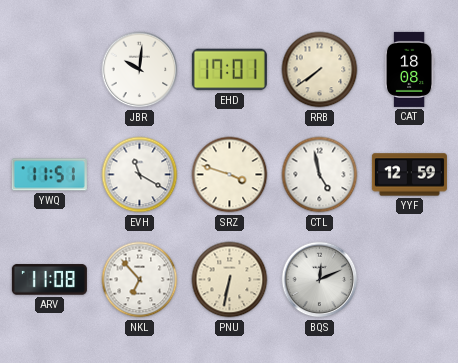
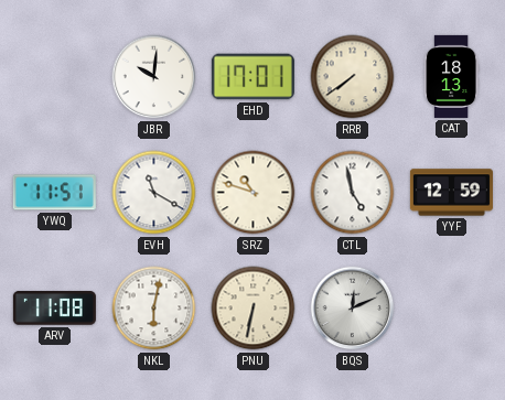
CAT: 18:08 -> 18:13 (451, 76)
SRZ: 3:48 -> 10:48 (254, 193)
NKL: 6:53 -> 6:02 (154, 309)
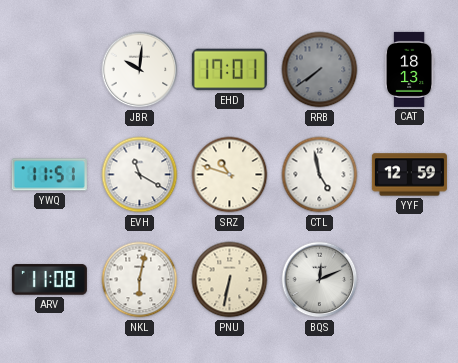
RRB dial: cream -> grey (320, 70)
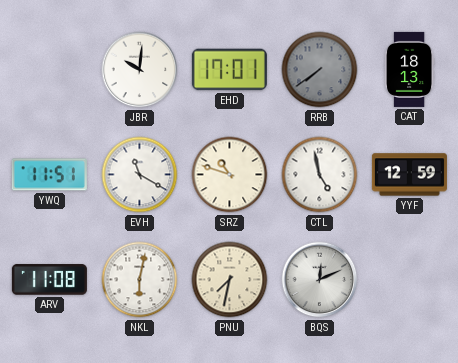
PNU: 6:32 -> 7:32 (230, 280)
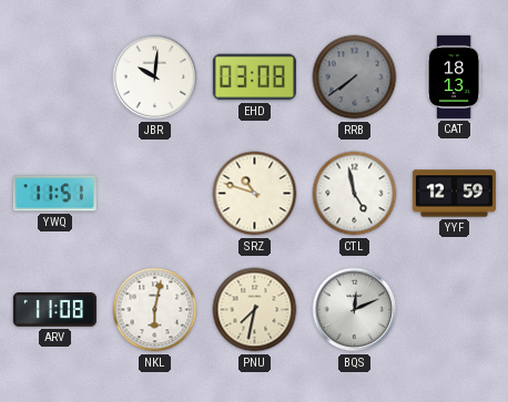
EHD: 17:01 -> 03:08 (254, 78)
EVH: 11:20 -> none (140, 175)
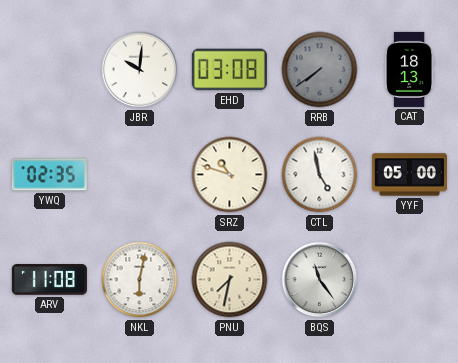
YWQ: 11:51 -> 02:35 (49, 175)
YYF: 12:59 -> 05:00 (409, 175)
BQS: 12:11 -> 11:24 (320, 280)
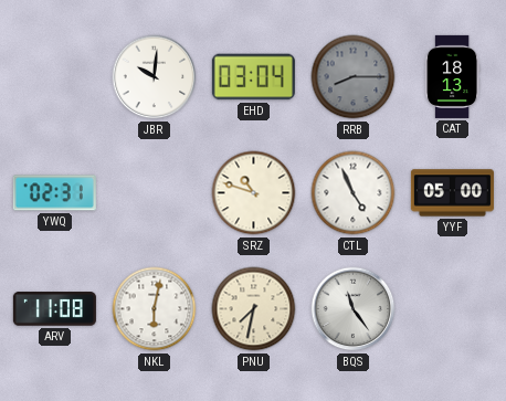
EHD: 03:08 -> 03:04 (253, 77)
RRB: 7:39 -> 8:15 (354, 77)
YWQ: 02:35 -> 02:31 (54, 193)
CTL: 4:58 -> 4:56 (354, 193)
